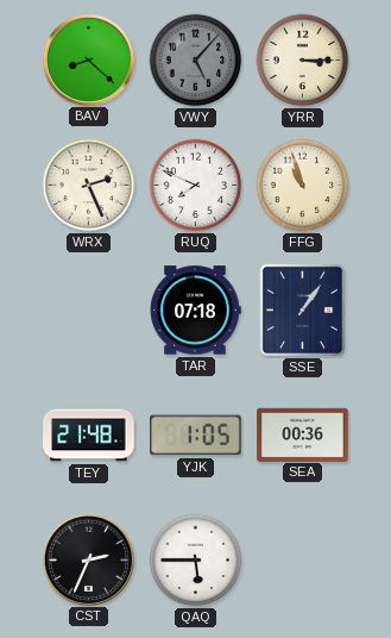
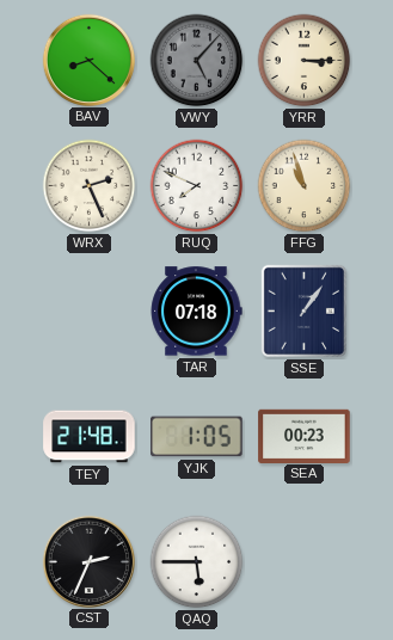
SEA: 00:36 -> 00:23 (305, 436)
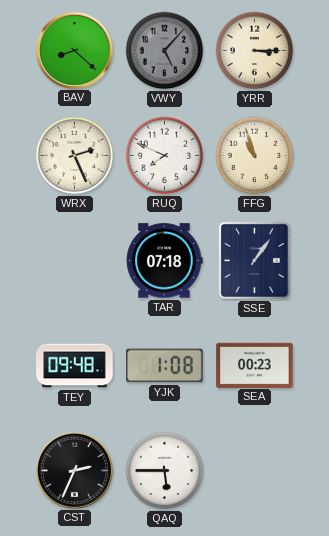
TEY: 21:48 -> 09:48 (75, 366)
YJK: 1:05 -> 1:08 (165, 366)
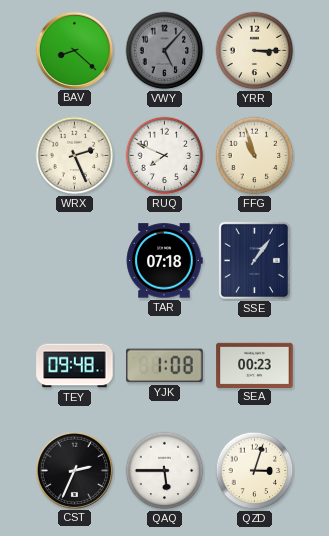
QZD: none -> 3:03 (255, 471)
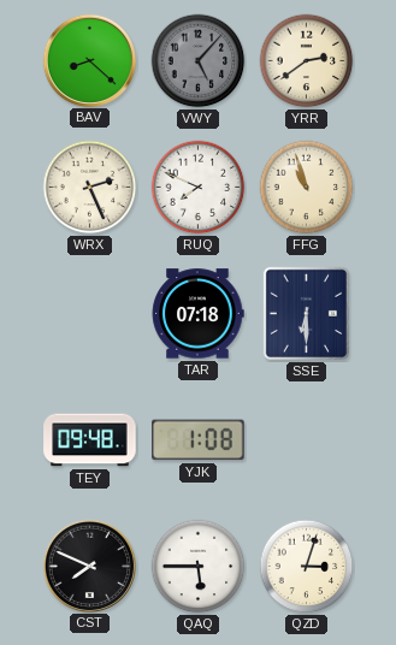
YRR: 3:15 -> 2:39 (307, 61)
SSE: 1:06 -> 6:30 (306, 313)
SEA: 00:23 -> none (255, 365)
CST: 2:34 -> 7:49 (89, 566)
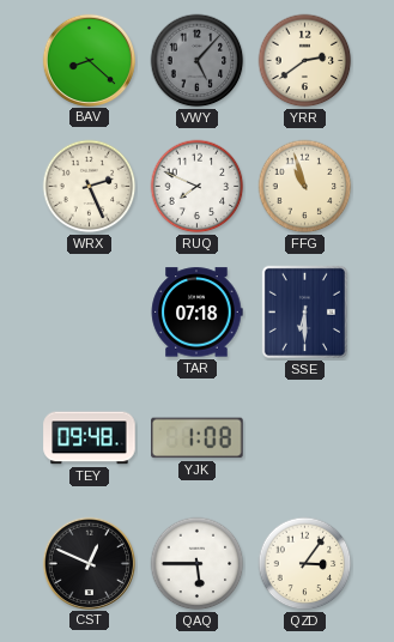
CST: 7:49 -> 12:49 (89, 563)
QZD: 3:03 -> 3:06 (305, 564)
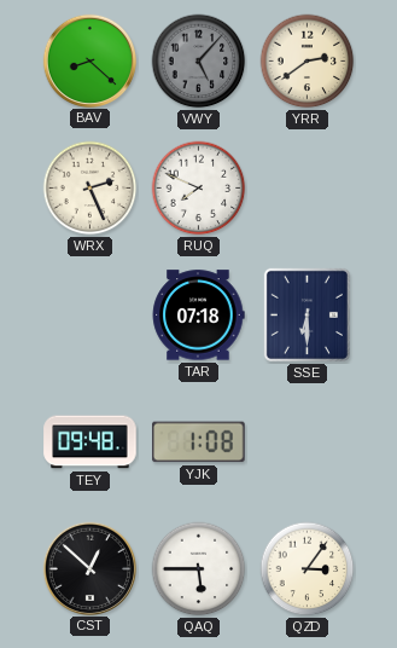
FFG: 10:57 -> none (305, 187)
CST: 12:49 -> 12:52 (89, 568)
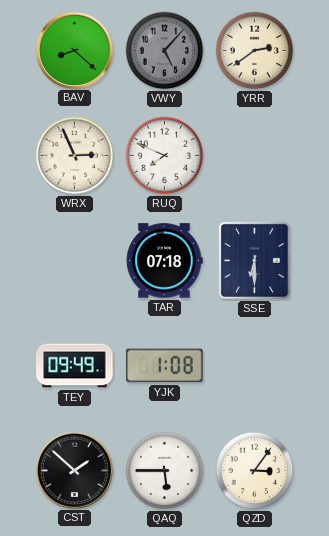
WRX: 2:26 -> 2:56 (75, 156)
TEY: 09:48 -> 09:49 (75, 366)
CST: 12:52 -> 1:52 (74, 470)
